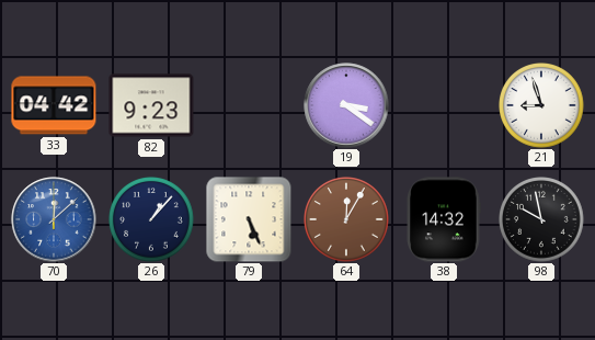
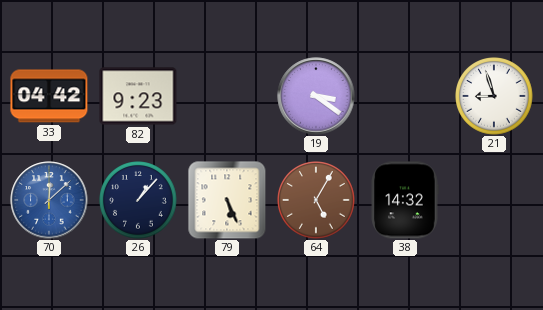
64: 12:05 -> 5:05 (317, 201)
98: 9:58 -> none (542, 220)
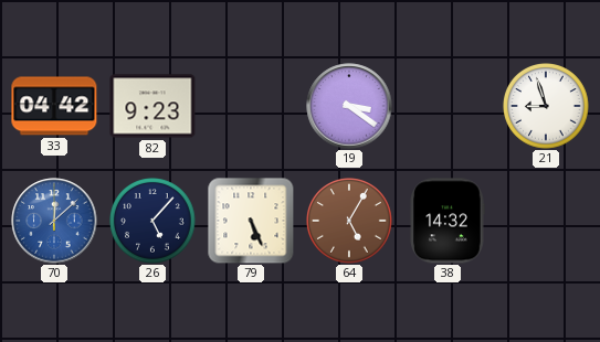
26: 1:07 -> 5:07 (154, 222)
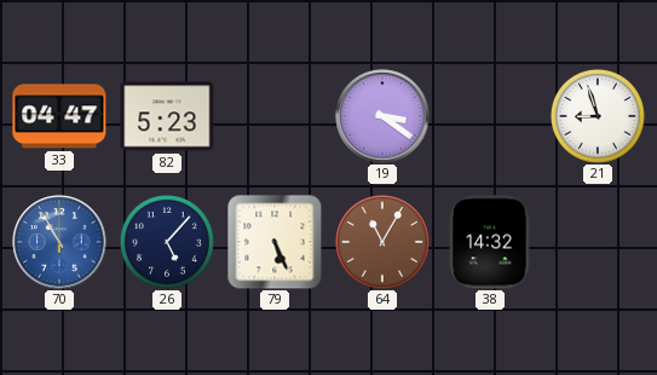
33: 04:42 -> 04:47 (59, 116)
82: 9:23 -> 5:23 (167, 116)
70: 12:08 -> 10:55 (59, 242)
64: 5:05 -> 11:05 (384, 243)
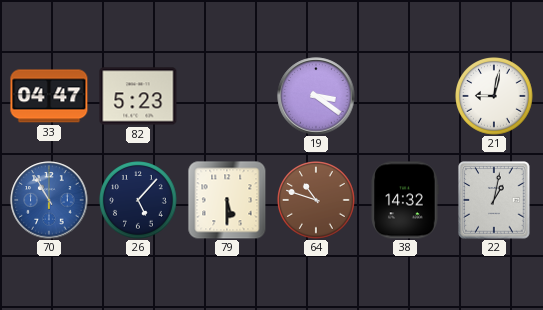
21: 8:57 -> 9:02 (495, 97)
79: 5:26 -> 5:30 (227, 200)
64: 11:05 -> 10:48 (317, 201)
22: none -> 1:02 (494, 200)
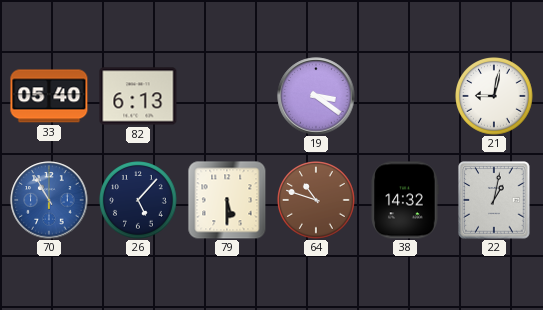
33: 04:47 -> 05:40 (49, 96)
82: 5:23 -> 6:13 (138, 96)
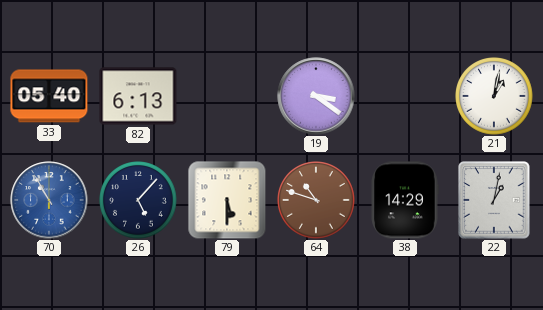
21: 9:02 -> 1:02 (495, 97)
38: 14:32 -> 14:29 (405, 200)
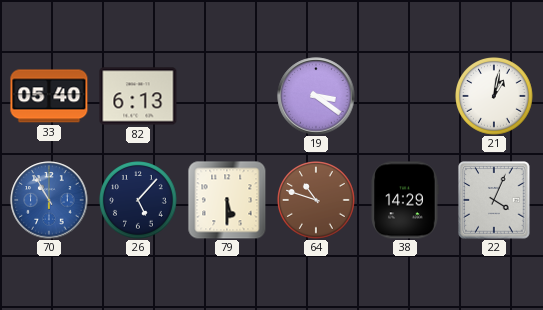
22: 1:02 -> 4:04 (494, 200)
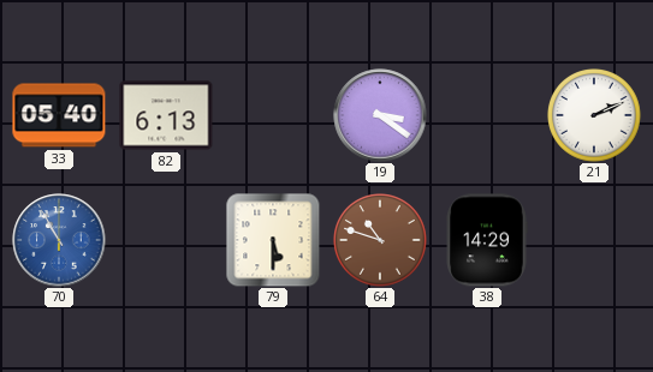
21: 1:02 -> 2:11 (595, 116)
26: 5:07 -> none (139, 201)
22: 4:04 -> none (494, 200)
